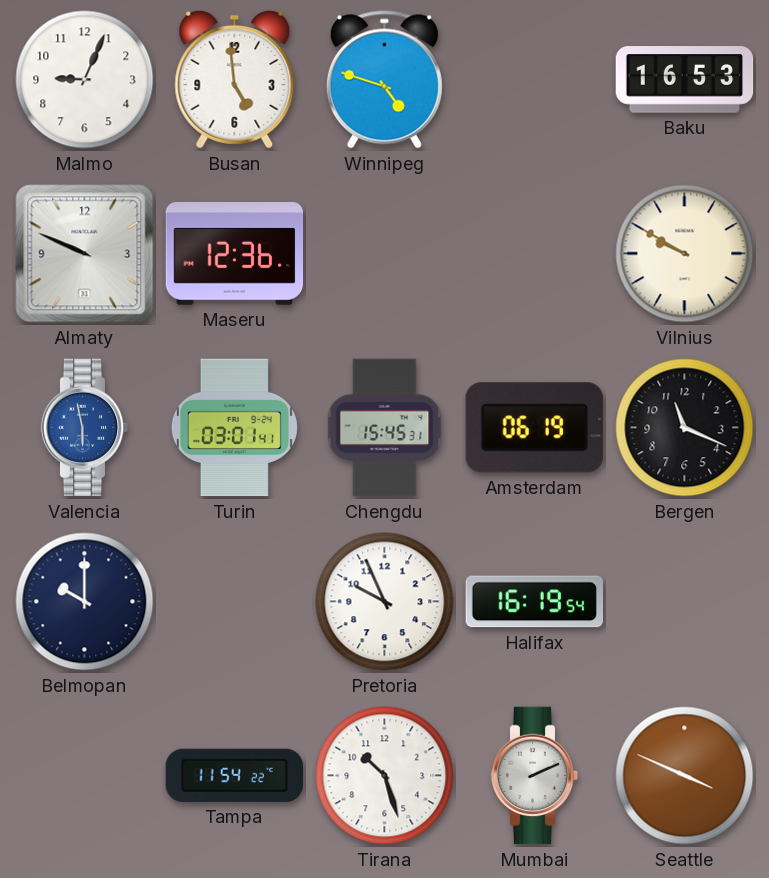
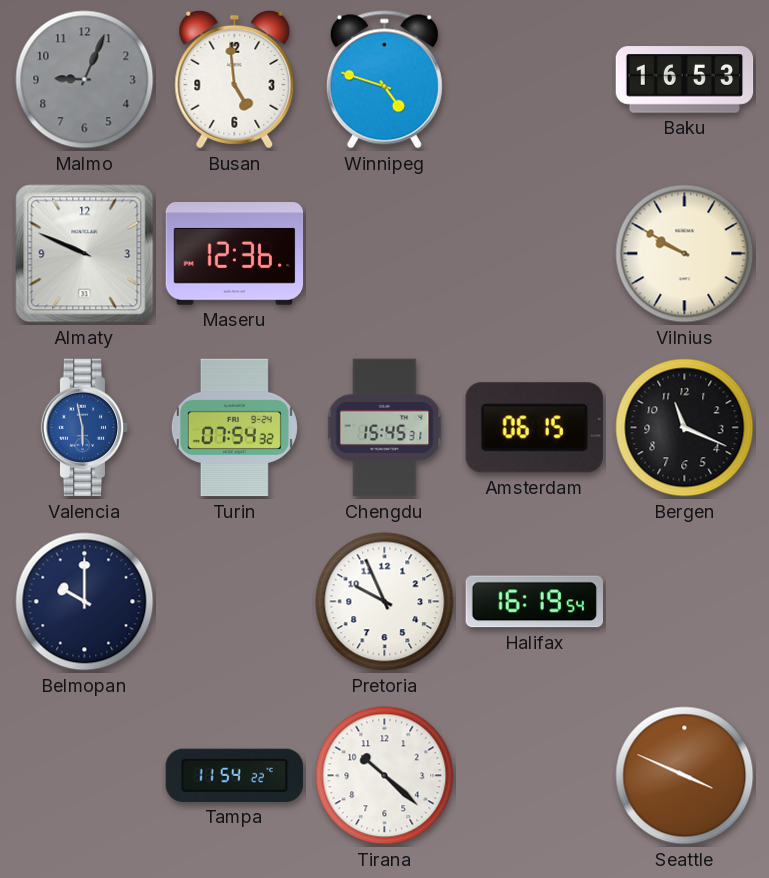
Malmo dial: white -> grey (85, 80)
Turin: 03:01 -> 07:54 (234, 428)
Amsterdam: 06:19 -> 06:15 (534, 428)
Tirana: 10:27 -> 10:22 (385, 776)
Mumbai: 2:11 -> none (535, 776)
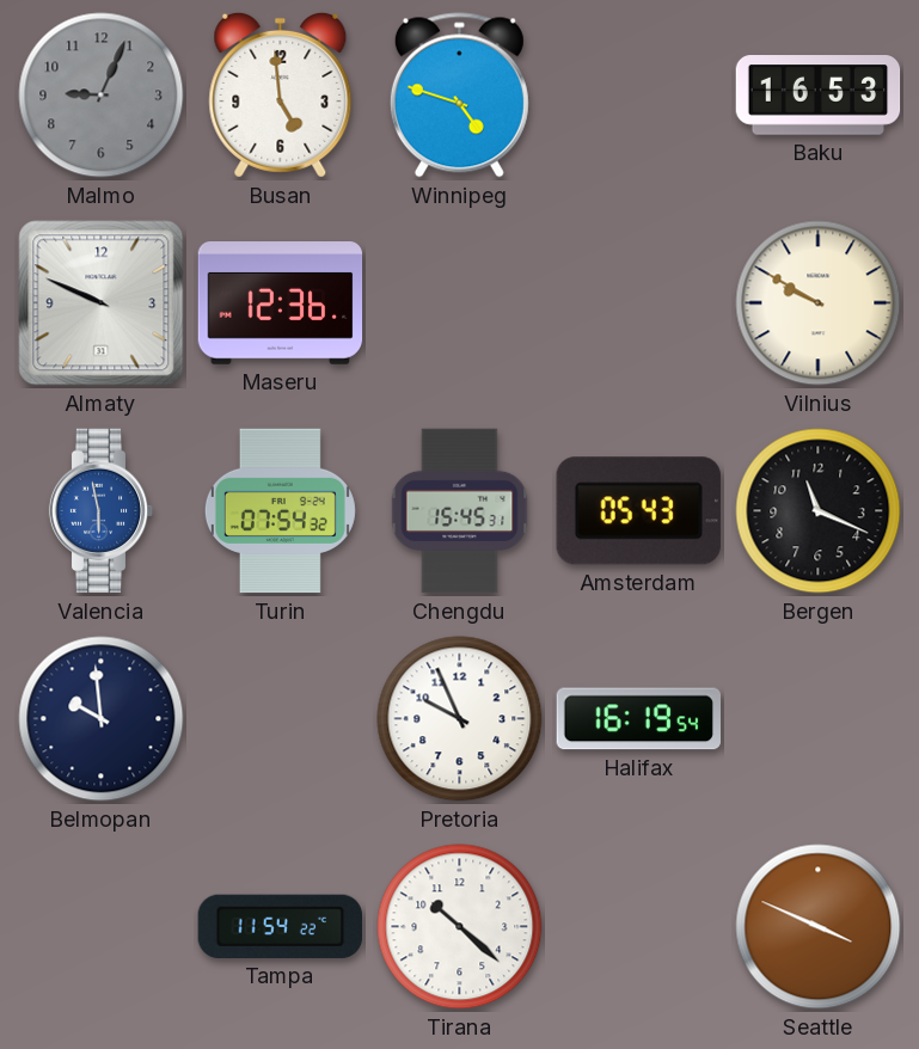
Amsterdam: 06:15 -> 05:43 (638, 511)
Belmopan: 10:00 -> 9:59 (102, 719)
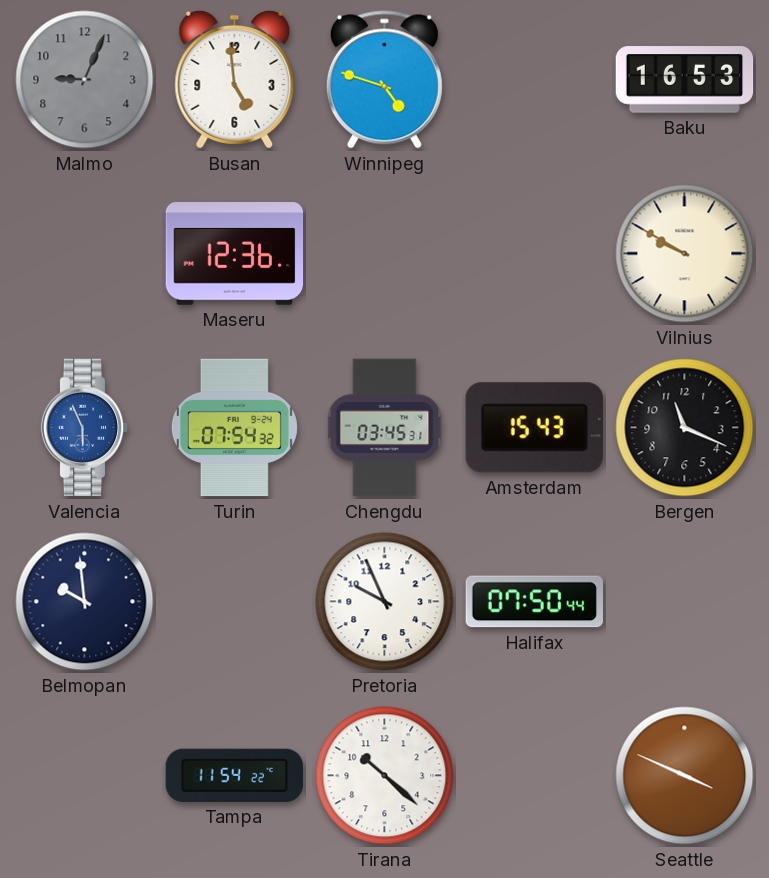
Almaty: 9:49 -> none (102, 303)
Valencia: 5:58 -> 5:56 (85, 428)
Chengdu: 15:45 -> 03:45 (385, 428)
Amsterdam: 05:43 -> 15:43 (534, 428)
Halifax: 16:19 -> 07:50 (534, 602)
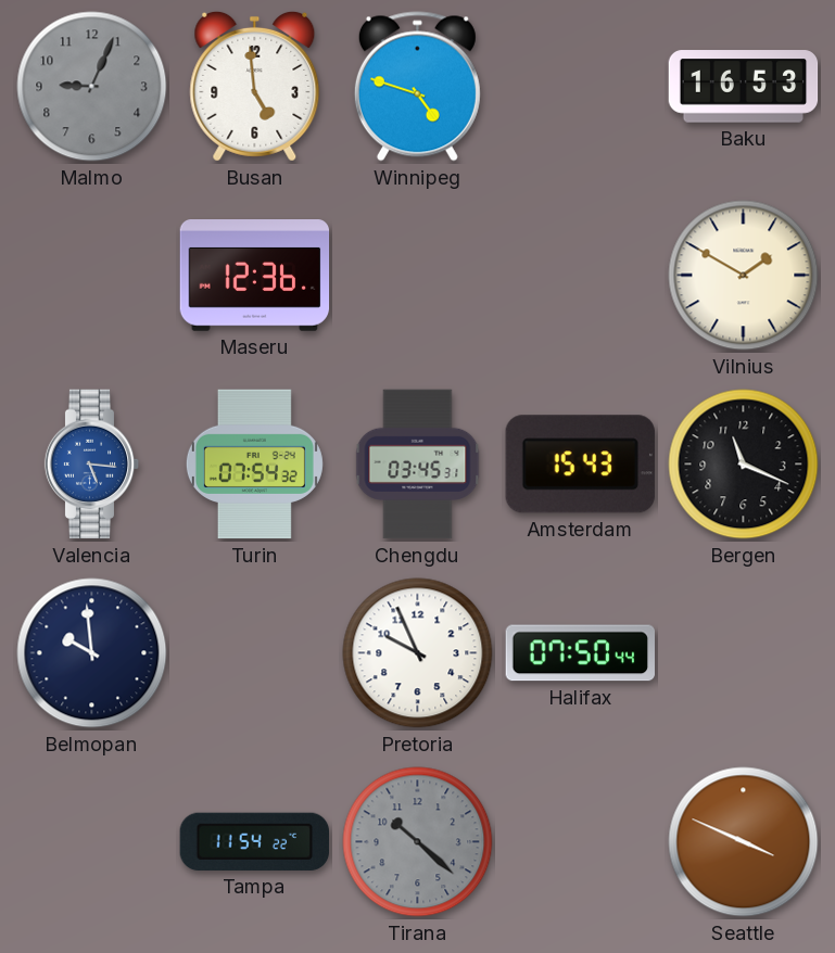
Vilnius: 9:50 -> 1:50 (744, 276)
Valencia: 5:56 -> 5:16 (92, 465)
Tirana dial: white -> grey (418, 842)
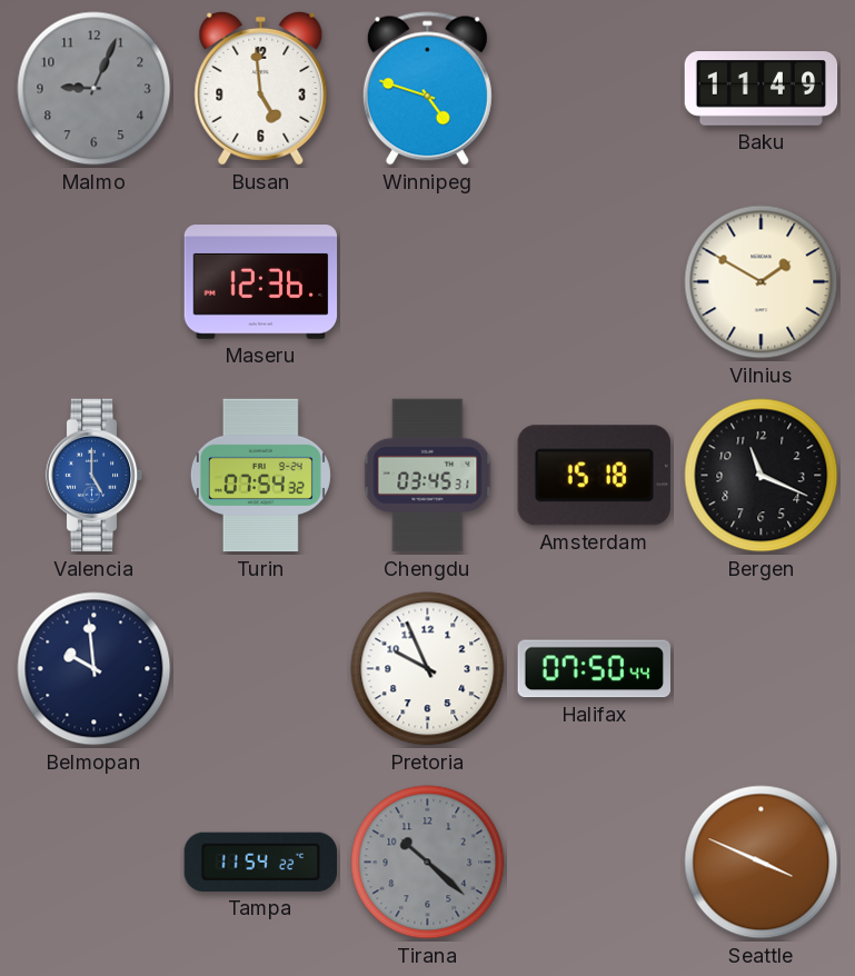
Baku: 16:53 -> 11:49 (762, 89)
Valencia: 5:16 -> 5:00 (95, 476)
Amsterdam: 15:43 -> 15:18 (594, 476)
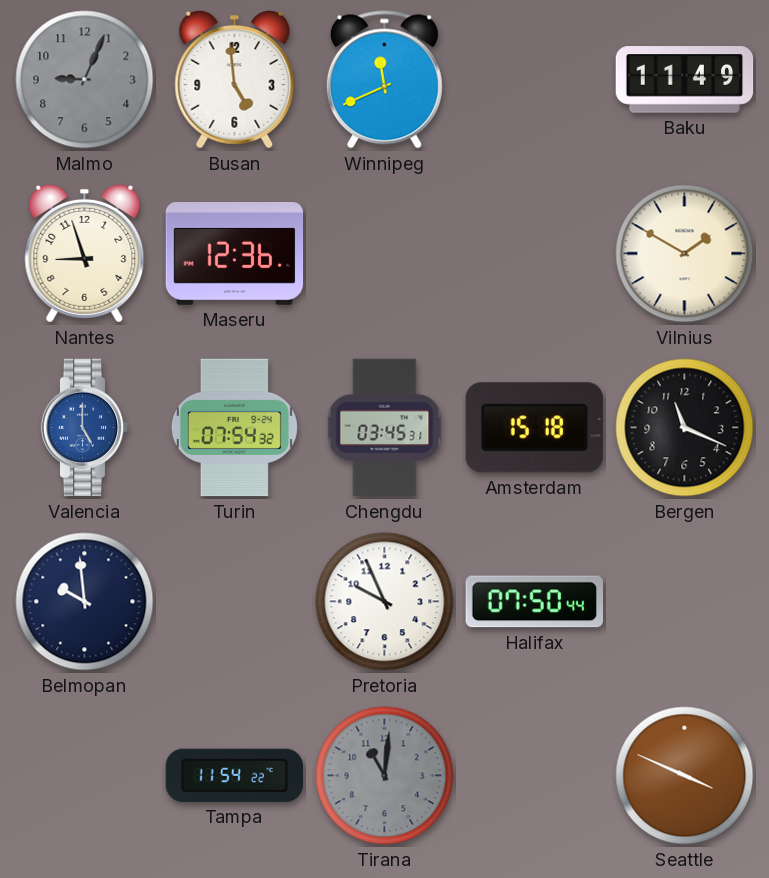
Winnipeg: 4:48 -> 11:41 (384, 80)
Nantes: none -> 8:57 (85, 253)
Tirana: 10:22 -> 11:01 (385, 776)
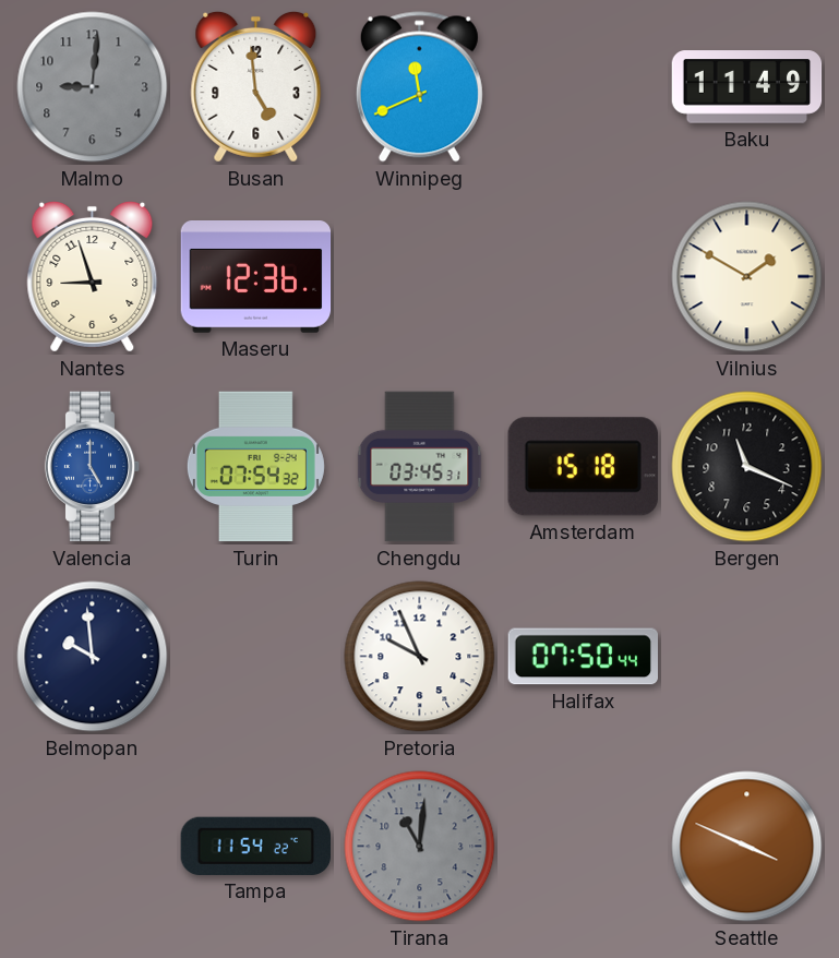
Malmo: 9:04 -> 9:01 (93, 87)
